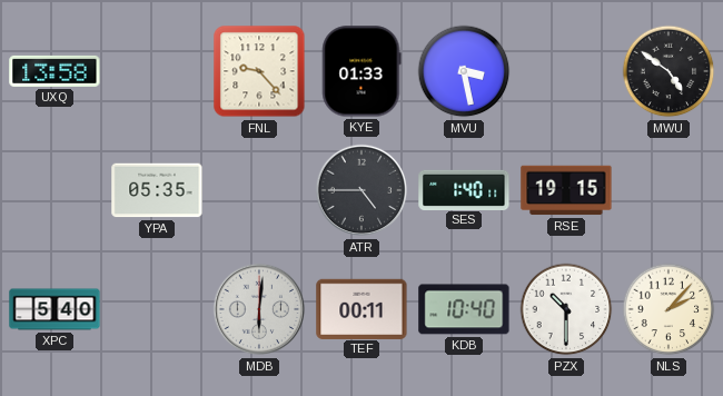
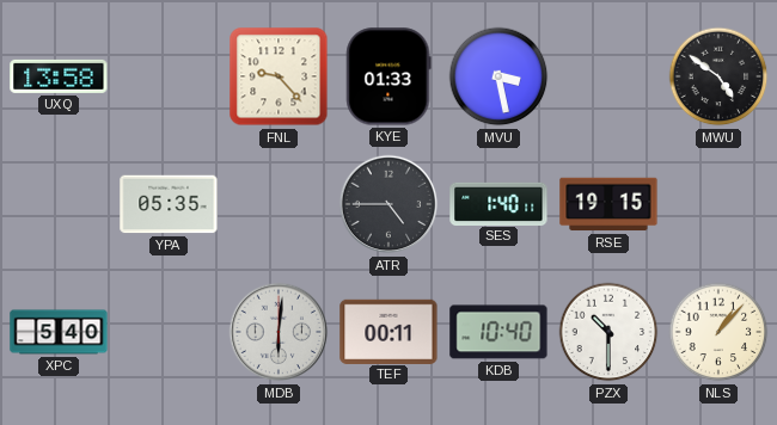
NLS: 2:07 -> 1:07 (718, 332)
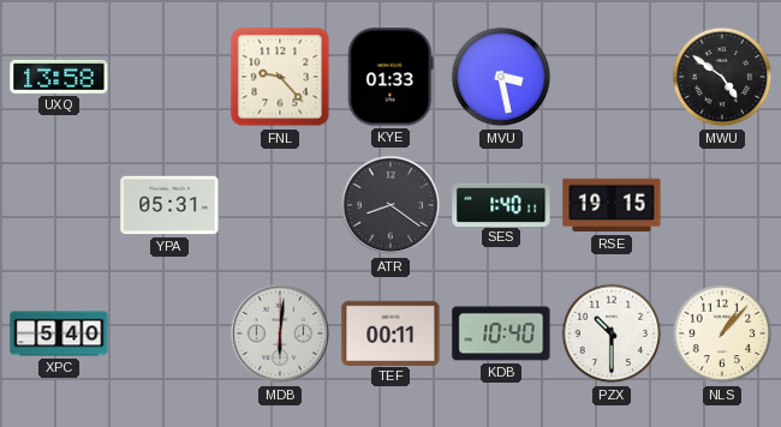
YPA: 05:35 -> 05:31 (169, 205)
ATR: 4:45 -> 8:21 (390, 205)
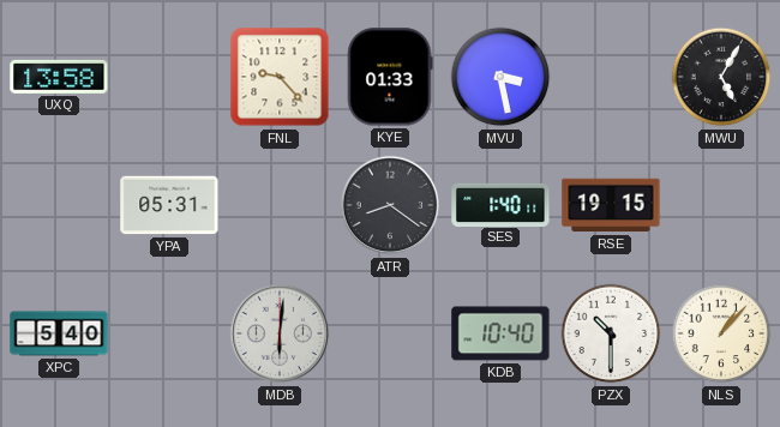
MWU: 4:51 -> 5:05 (721, 77)
TEF: 00:11 -> none (390, 332)
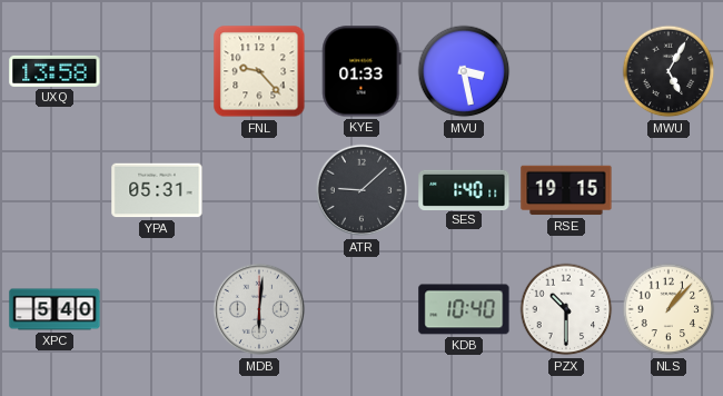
ATR: 8:21 -> 9:08 (361, 190)
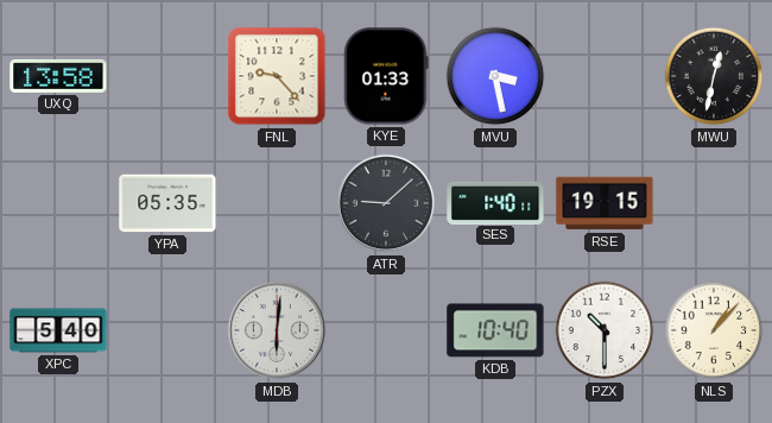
MWU: 5:05 -> 12:32 (714, 76)
YPA: 05:31 -> 05:35 (167, 203)
